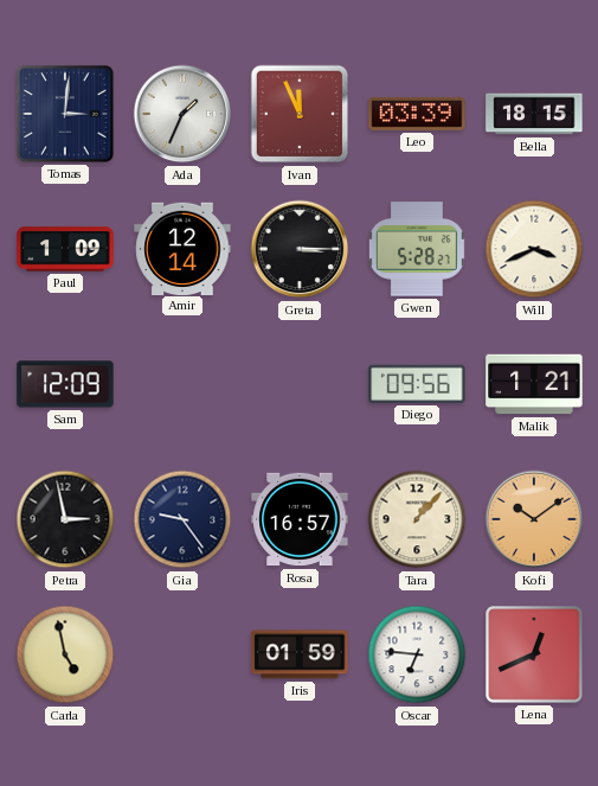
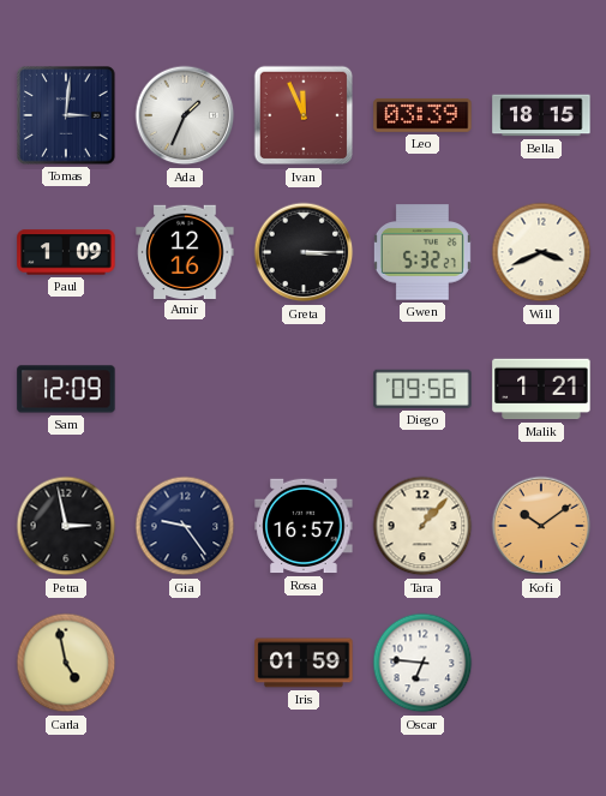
Amir: 12:14 -> 12:16 (185, 251)
Gwen: 5:28 -> 5:32 (422, 252)
Lena: 12:41 -> none (534, 654)
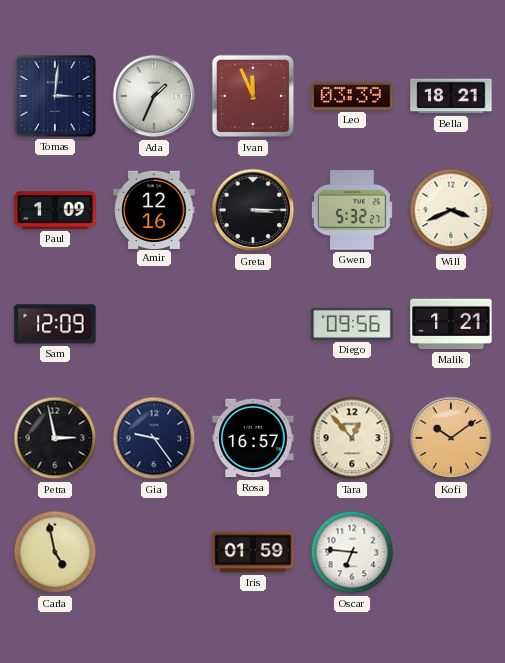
Bella: 18:15 -> 18:21 (451, 96)
Tara: 1:07 -> 12:53 (352, 438)
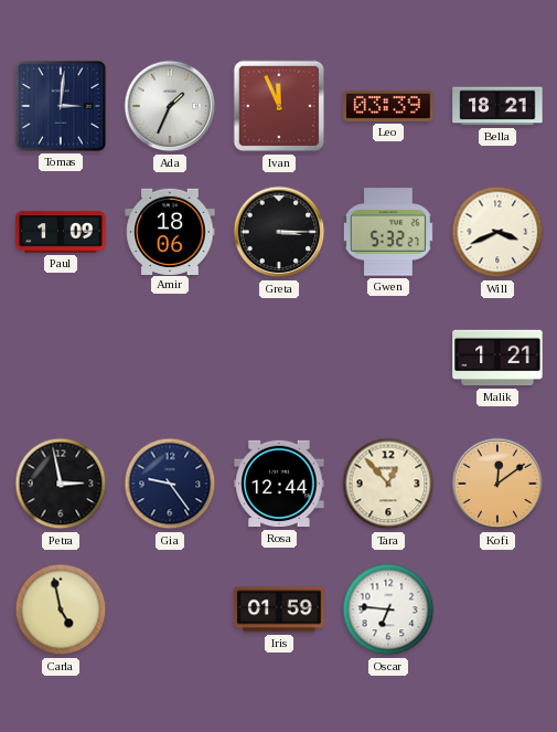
Amir: 12:16 -> 18:06 (170, 231)
Sam: 12:09 -> none (55, 324)
Diego: 09:56 -> none (352, 324)
Rosa: 16:57 -> 12:44 (279, 484)
Kofi: 10:09 -> 12:09 (497, 484)
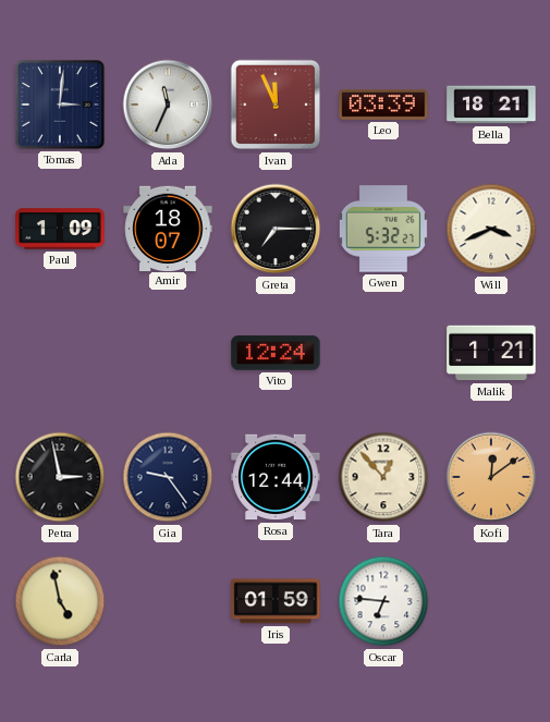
Ada: 1:34 -> 11:34 (168, 105)
Amir: 18:06 -> 18:07 (168, 228)
Greta: 3:15 -> 7:15 (276, 229)
Vito: none -> 12:24 (276, 353)
